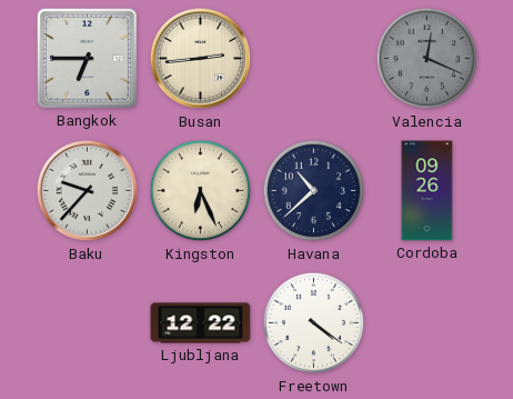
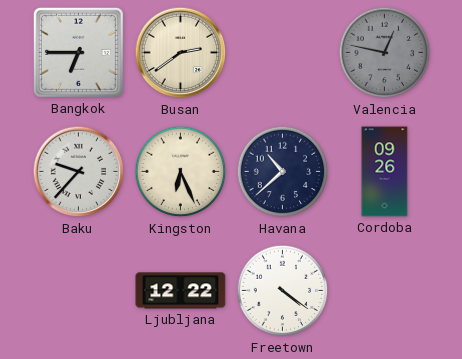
Busan: 2:44 -> 2:39 (181, 53)
Valencia: 12:19 -> 12:47 (385, 53)
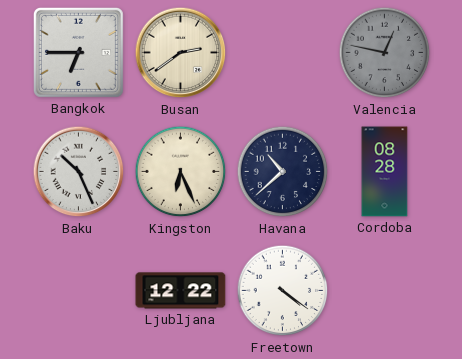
Baku: 9:37 -> 10:26 (79, 172)
Cordoba: 09:26 -> 08:28 (385, 172)
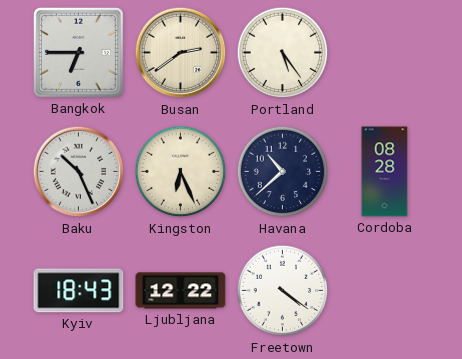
Portland: none -> 5:24 (283, 53)
Valencia: 12:47 -> none (385, 53)
Kyiv: none -> 18:43 (79, 291)
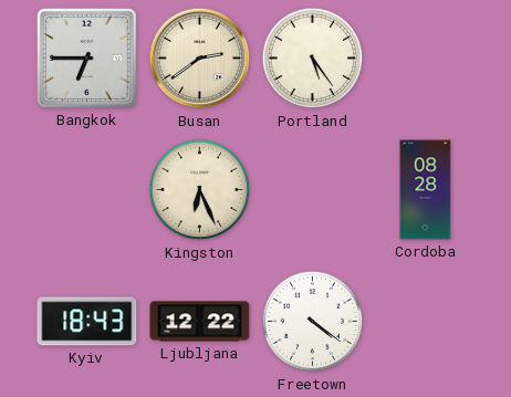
Baku: 10:26 -> none (79, 172)
Havana: 10:38 -> none (283, 172)
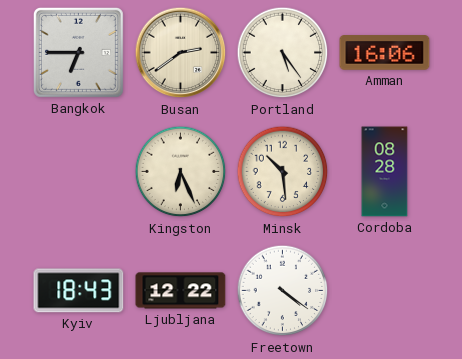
Amman: none -> 16:06 (385, 53)
Minsk: none -> 10:29 (283, 172)
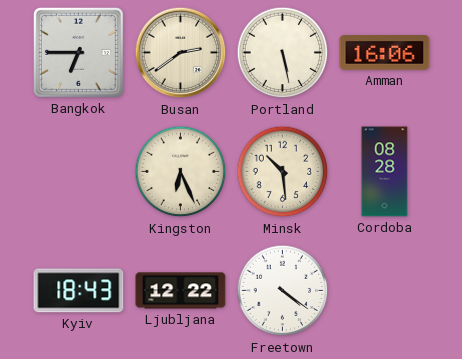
Portland: 5:24 -> 5:28 (283, 53)
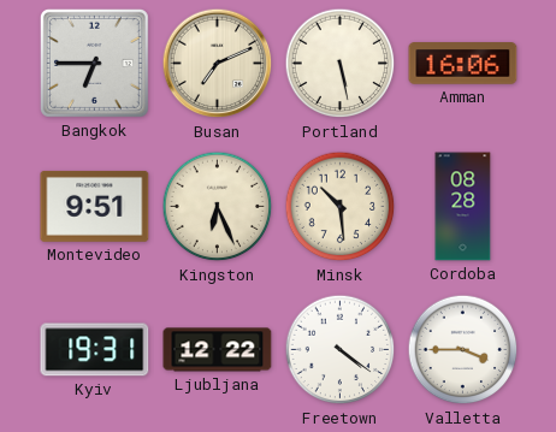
Busan: 2:39 -> 7:11 (218, 64)
Montevideo: none -> 9:51 (95, 206)
Kyiv: 18:43 -> 19:31 (95, 350)
Valletta: none -> 3:45 (463, 350)
